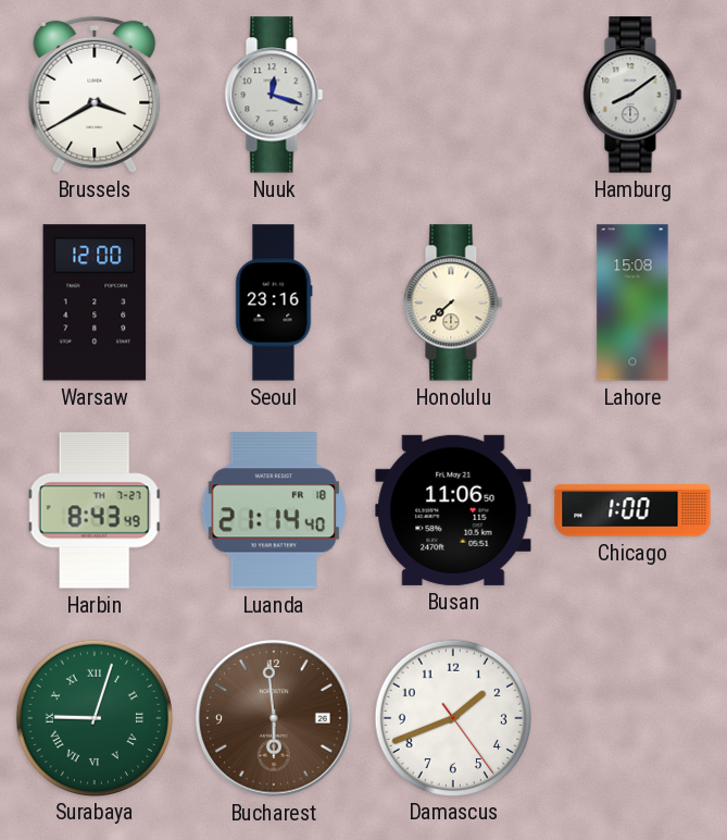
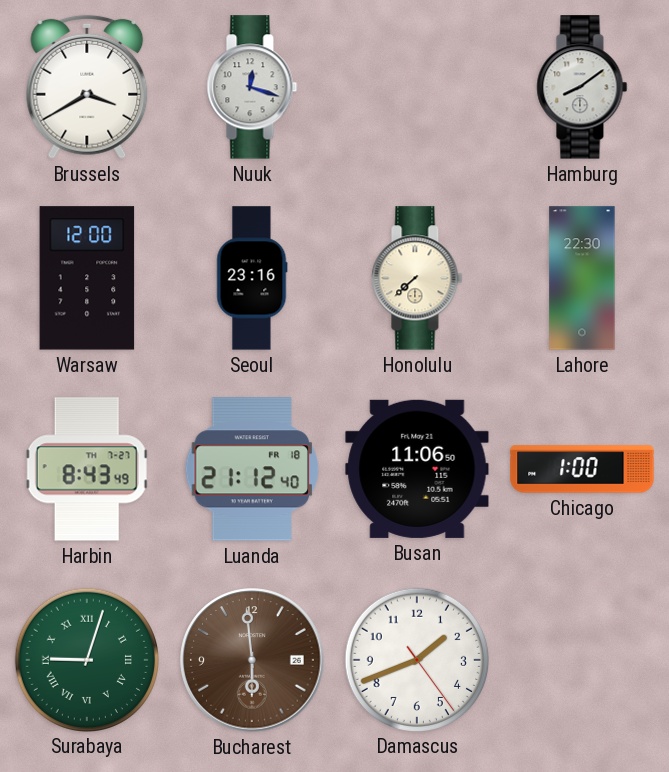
Lahore: 15:08 -> 22:30 (582, 278)
Luanda: 21:14 -> 21:12 (252, 469)
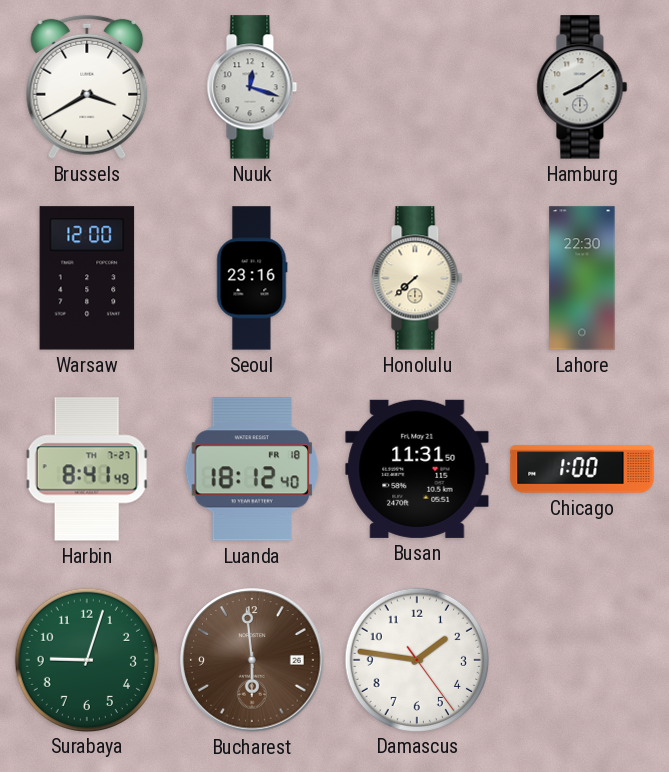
Harbin: 8:43 -> 8:41 (87, 469)
Luanda: 21:12 -> 18:12 (252, 469)
Busan: 11:06 -> 11:31 (417, 469)
Surabaya numerals: Roman -> Arabic (86, 659)
Damascus: 1:41 -> 1:46 (416, 659)
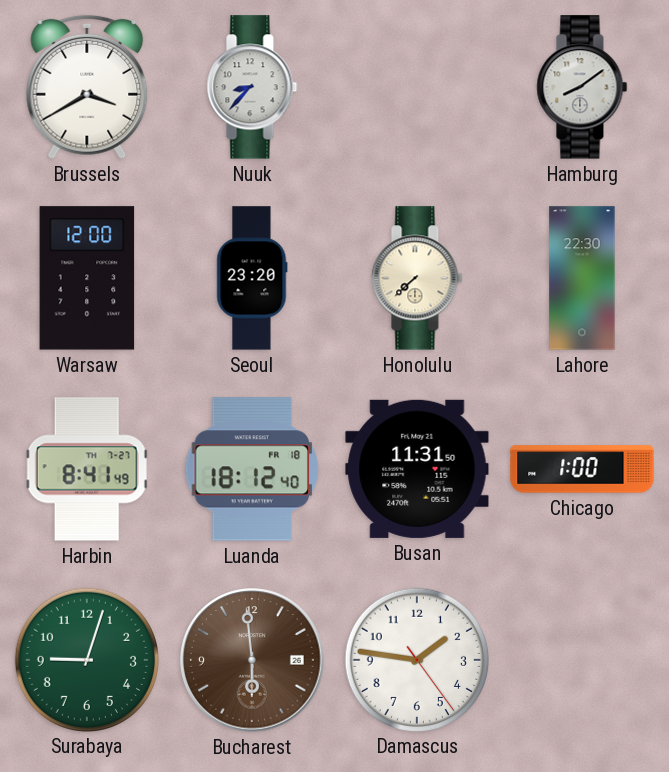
Nuuk: 12:18 -> 8:37 (252, 87)
Seoul: 23:16 -> 23:20 (252, 278)
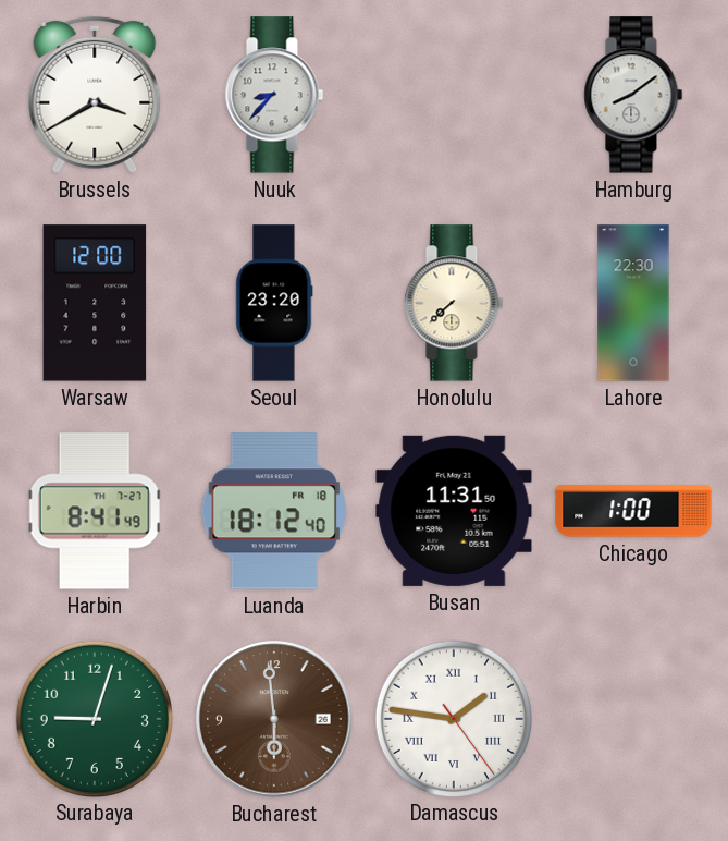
Damascus numerals: Arabic -> Roman (453, 718)
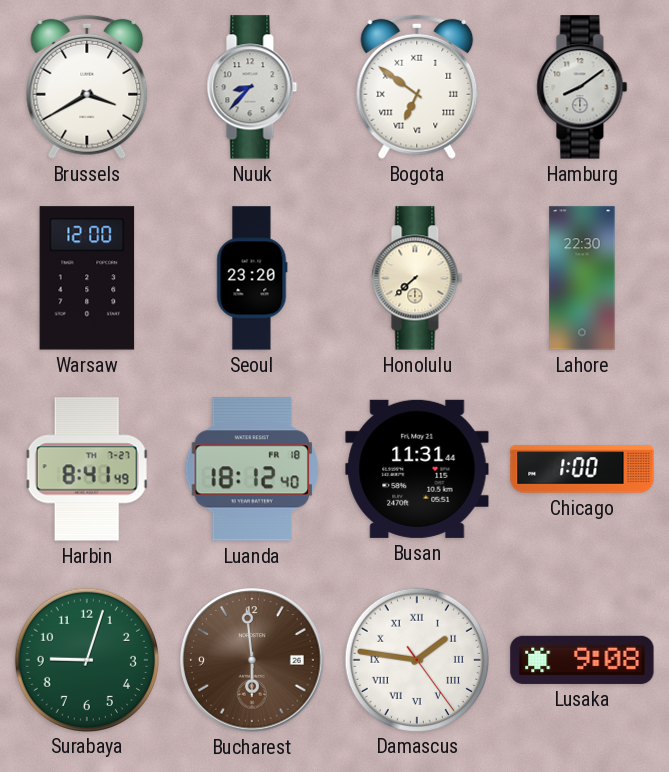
Bogota: none -> 6:51 (417, 87)
Busan: 11:31:50 -> 11:31:44 (417, 469)
Lusaka: none -> 9:08 (582, 660)
